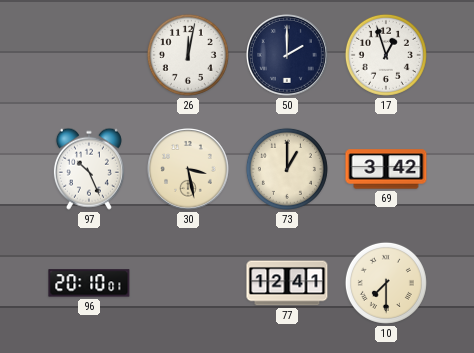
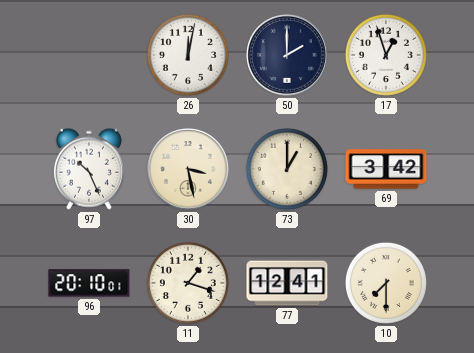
11: none -> 1:18 (188, 283)
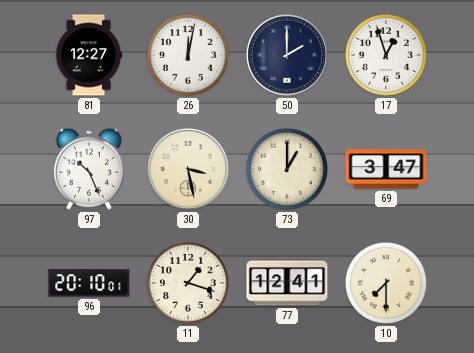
81: none -> 12:27 (89, 55)
69: 3:42 -> 3:47 (386, 169)
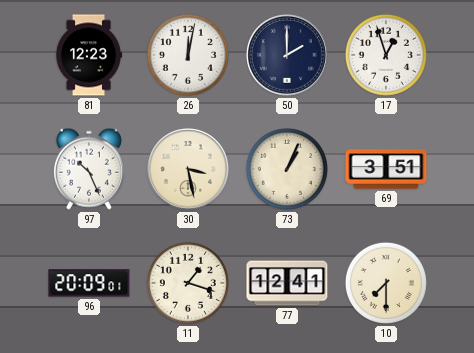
81: 12:27 -> 12:23 (89, 55)
73: 1:00 -> 1:04 (287, 169)
69: 3:47 -> 3:51 (386, 169)
96: 20:10 -> 20:09 (89, 283)
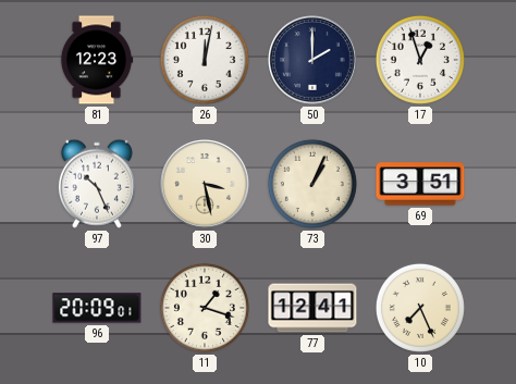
10: 7:30 -> 7:26 (420, 308)
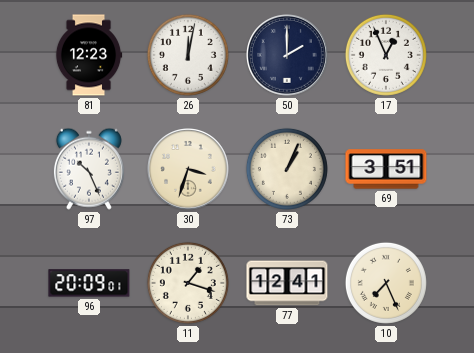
17: 12:57 -> 12:56 (386, 55)
30: 3:28 -> 3:33 (189, 170)
